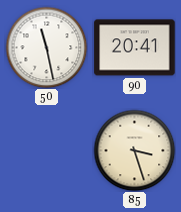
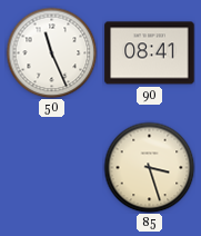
50: 11:28 -> 11:26 (51, 52)
90: 20:41 -> 08:41 (150, 53)
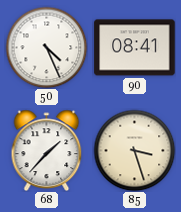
50: 11:26 -> 4:26 (46, 47)
68: none -> 1:37 (47, 150)
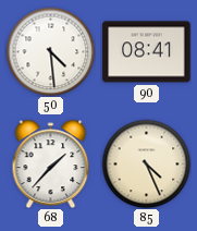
50: 4:26 -> 4:29 (50, 51)
85: 3:27 -> 4:26 (146, 163)
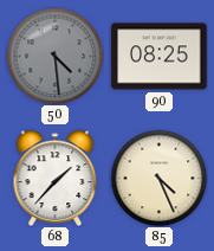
50 dial: white -> grey (54, 56)
90: 08:41 -> 08:25 (160, 57)
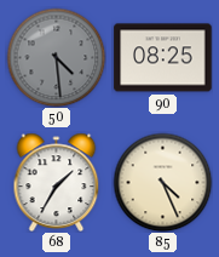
68: 1:37 -> 1:35 (57, 182)
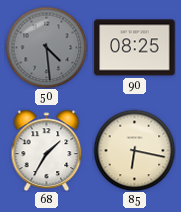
85: 4:26 -> 6:17 (134, 150)
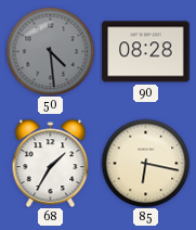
90: 08:25 -> 08:28 (146, 52)
